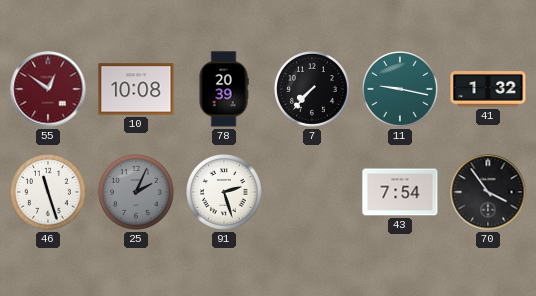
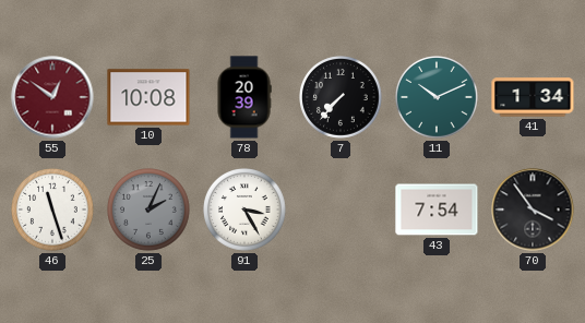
11: 9:17 -> 10:11 (437, 97)
41: 1:32 -> 1:34 (533, 97)
91: 2:27 -> 3:25 (244, 210)
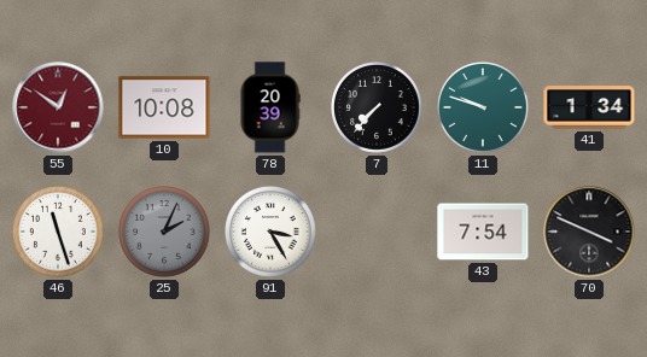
11: 10:11 -> 9:48 (483, 107)
70: 3:54 -> 3:49 (589, 232)
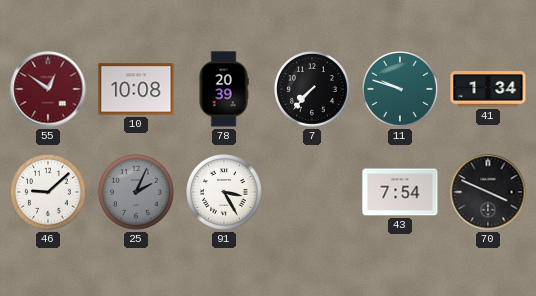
46: 11:27 -> 9:08 (48, 192)
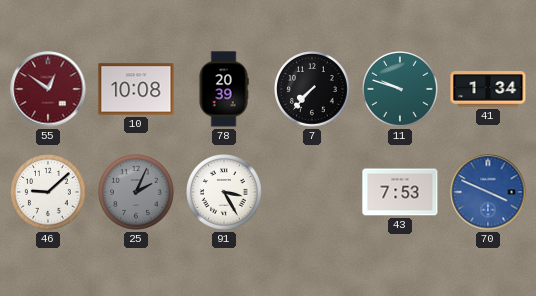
43: 7:54 -> 7:53 (400, 192)
70 dial: black -> blue (488, 192)
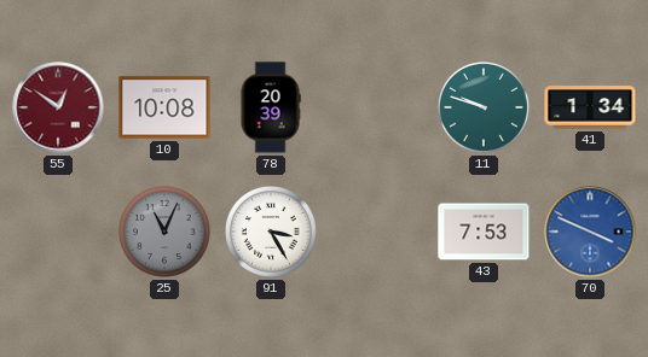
7: 7:37 -> none (312, 89)
46: 9:08 -> none (48, 192)
25: 2:04 -> 11:04 (164, 232)
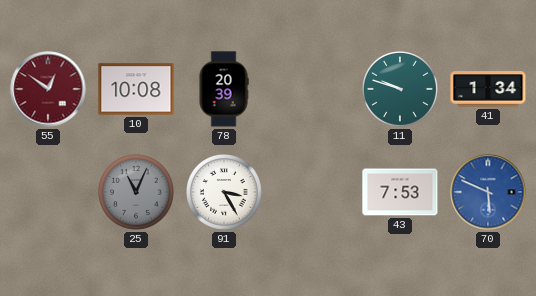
70: 3:49 -> 5:49 (488, 192)
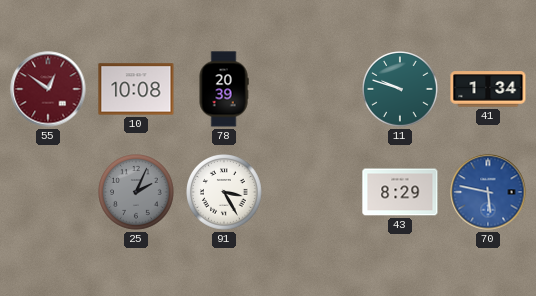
25: 11:04 -> 2:04 (136, 192)
43: 7:53 -> 8:29 (400, 192)
70: 5:49 -> 5:47 (488, 192)
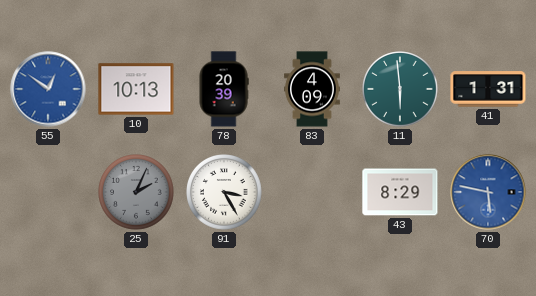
55 dial: burgundy -> blue (48, 89)
10: 10:08 -> 10:13 (136, 89)
83: none -> 4:09 (313, 89)
11: 9:48 -> 5:59 (400, 89)
41: 1:34 -> 1:31 (488, 89)
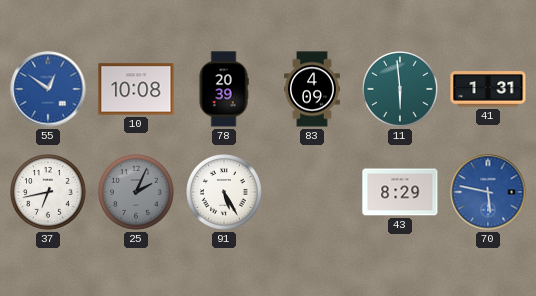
10: 10:13 -> 10:08 (136, 89)
37: none -> 6:43 (48, 192)
91: 3:25 -> 5:25 (224, 192)
